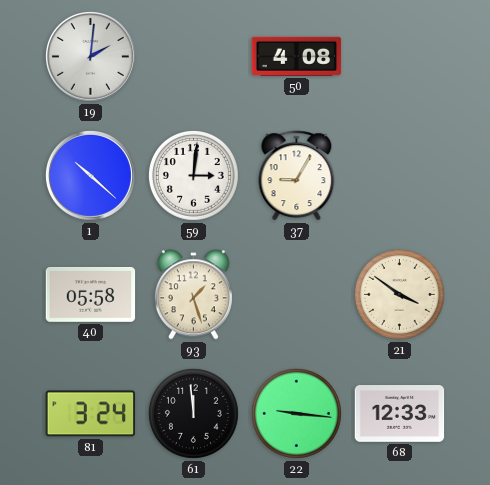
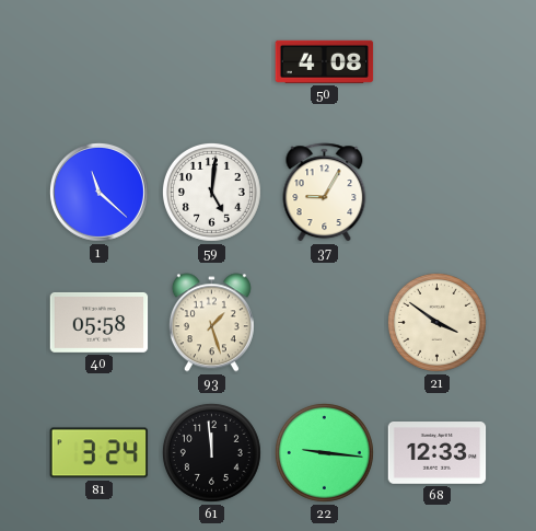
19: 2:01 -> none (90, 56)
1: 10:22 -> 11:22 (98, 192)
59: 3:01 -> 5:01 (211, 192)
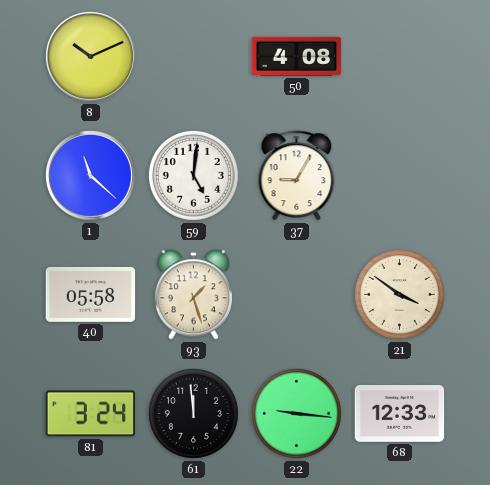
8: none -> 10:11 (90, 56)
